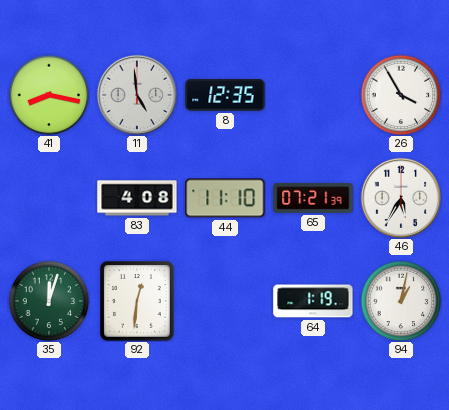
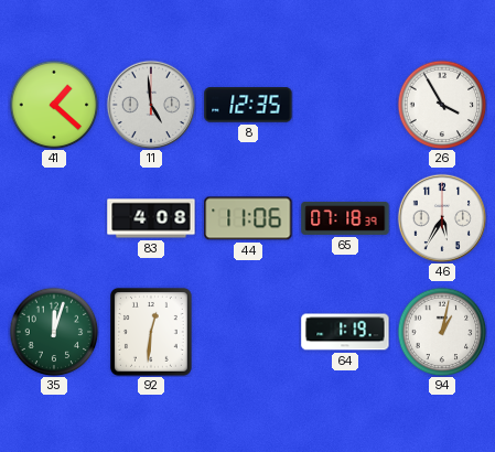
41: 8:17 -> 1:22 (54, 105)
44: 11:10 -> 11:06 (248, 218)
65: 07:21 -> 07:18 (345, 218)
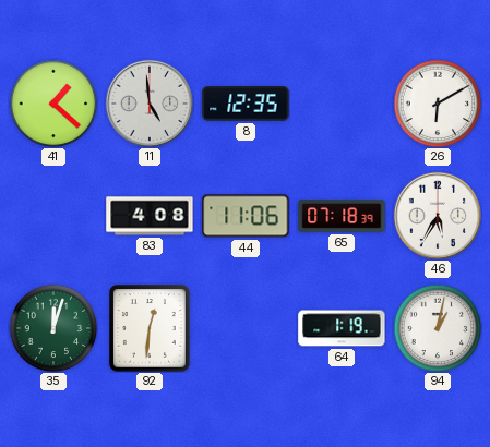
26: 3:55 -> 6:10 (438, 104)
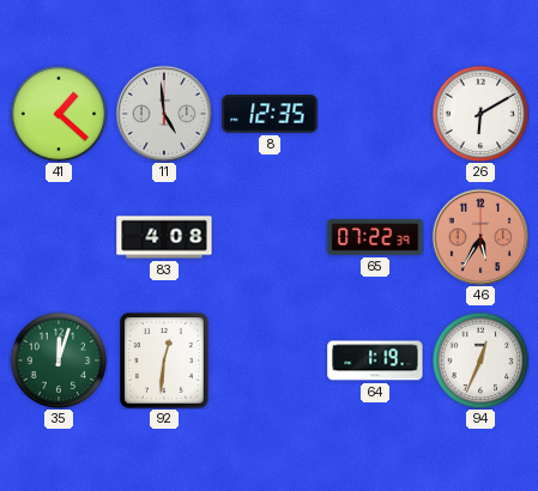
44: 11:06 -> none (246, 216)
65: 07:18 -> 07:22 (375, 237)
46 dial: white -> salmon (480, 237)
94: 1:02 -> 12:34 (480, 360)
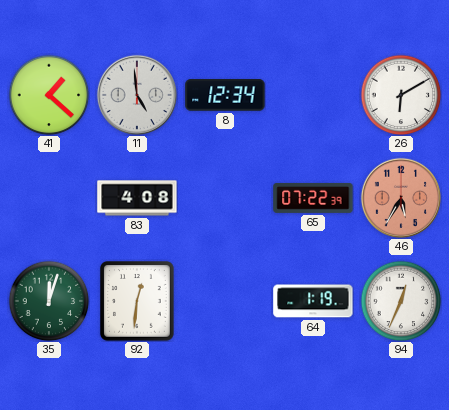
8: 12:35 -> 12:34 (225, 95)
